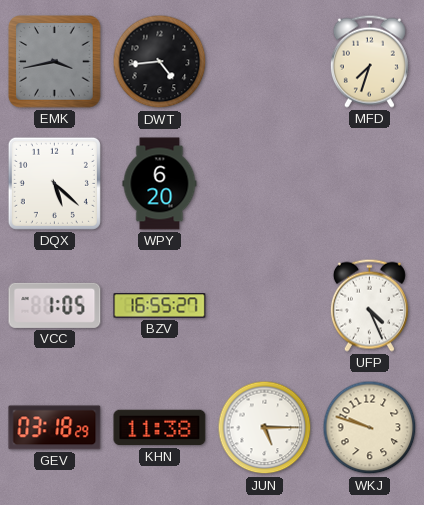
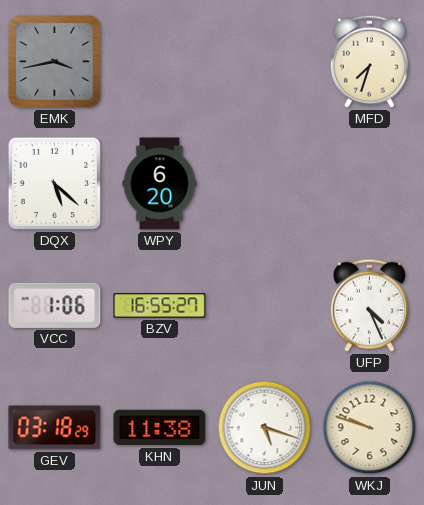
DWT: 4:44 -> none (160, 62)
VCC: 1:05 -> 1:06 (55, 305)
JUN: 5:15 -> 5:18 (265, 428)
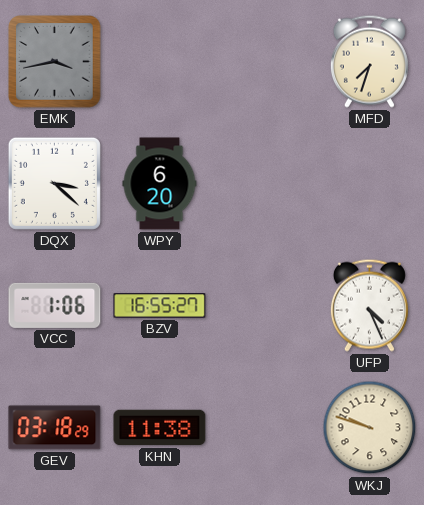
DQX: 5:22 -> 3:22 (54, 183)
JUN: 5:18 -> none (265, 428)
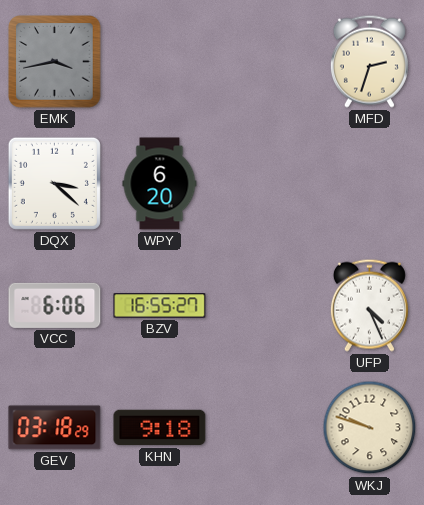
MFD: 7:33 -> 2:33 (369, 61)
VCC: 1:06 -> 6:06 (55, 305)
KHN: 11:38 -> 9:18 (160, 428)
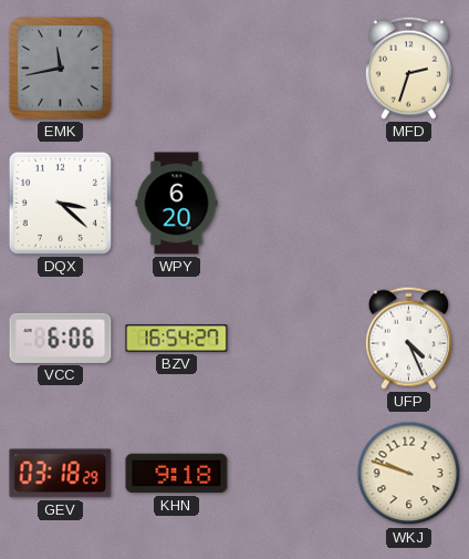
EMK: 3:43 -> 11:43 (61, 69)
BZV: 16:55 -> 16:54 (177, 339)
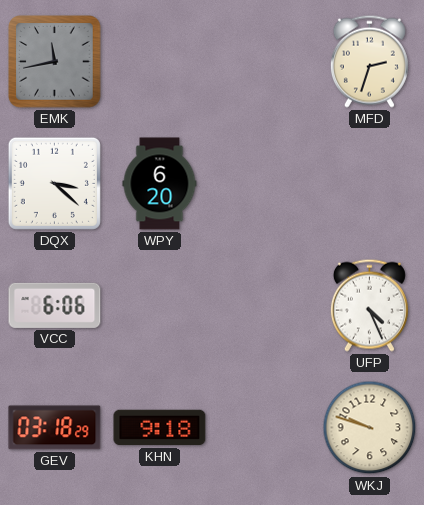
BZV: 16:54 -> none (177, 339)
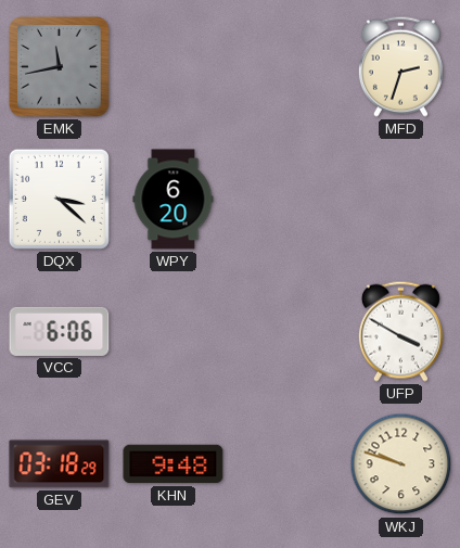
UFP: 4:26 -> 3:50 (400, 331)
KHN: 9:18 -> 9:48 (174, 464)
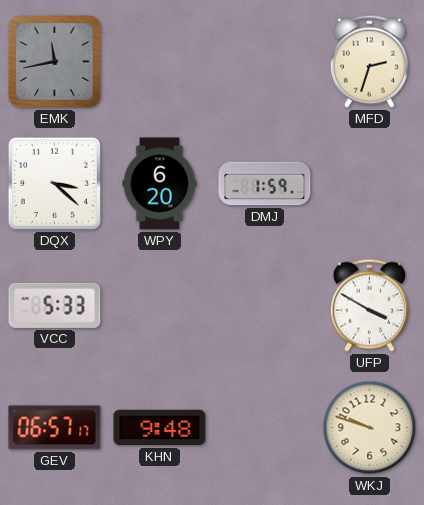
DMJ: none -> 1:59 (265, 184)
VCC: 6:06 -> 5:33 (55, 305)
GEV: 03:18 -> 06:57 (55, 428)
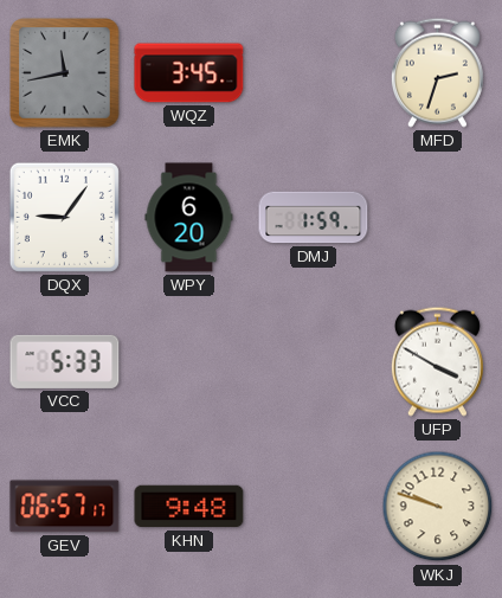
WQZ: none -> 3:45 (189, 73)
DQX: 3:22 -> 9:06 (64, 217)
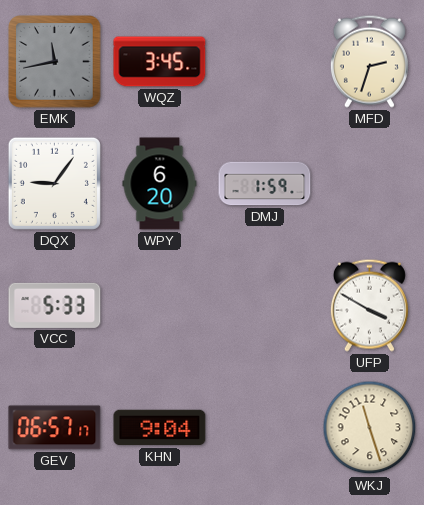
KHN: 9:48 -> 9:04 (160, 428)
WKJ: 9:48 -> 11:27 (370, 428)
